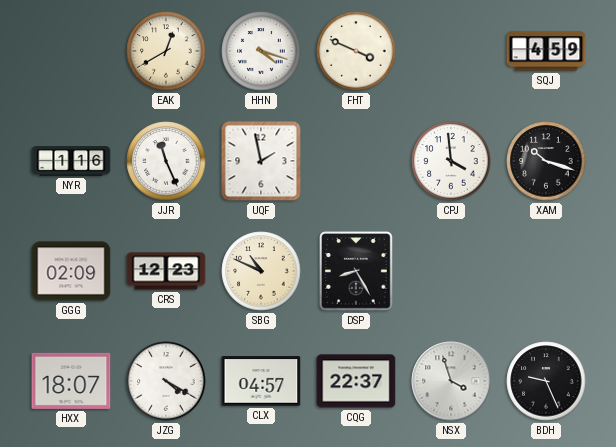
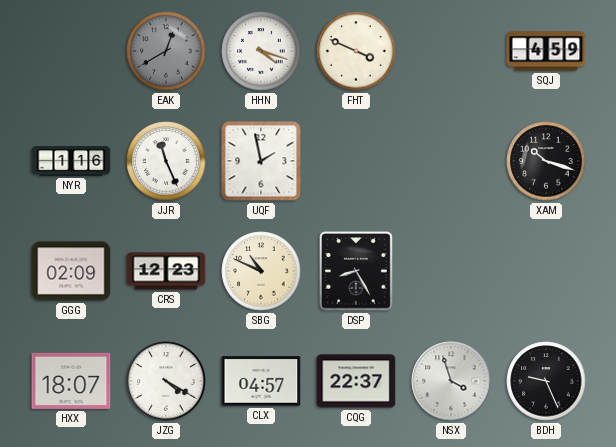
EAK dial: cream -> grey (166, 51)
CPJ: 3:59 -> none (451, 161)
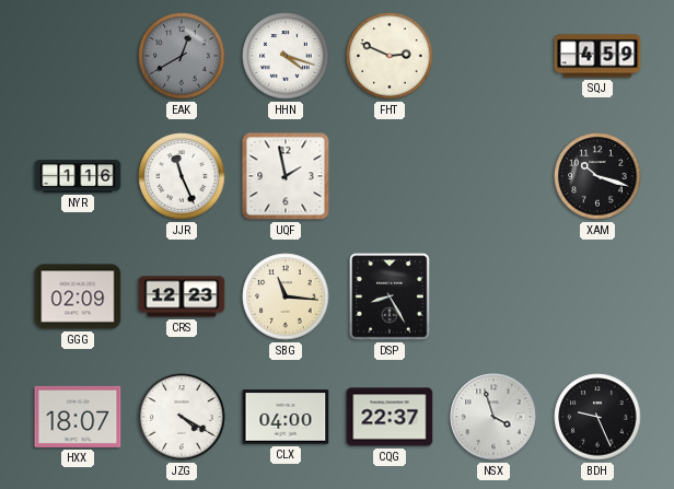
FHT: 3:49 -> 2:49 (390, 56)
SBG: 10:49 -> 11:16 (286, 296)
CLX: 04:57 -> 04:00 (286, 417)
